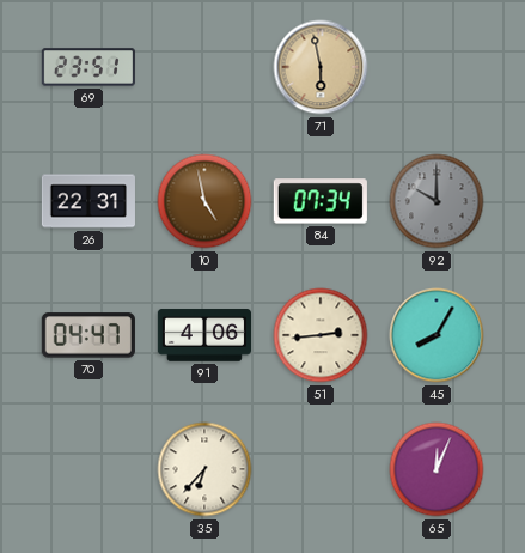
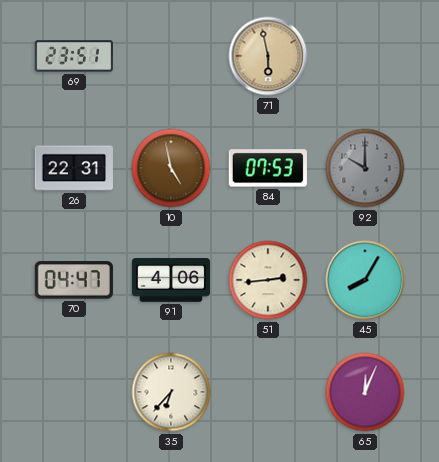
84: 07:34 -> 07:53 (268, 168)
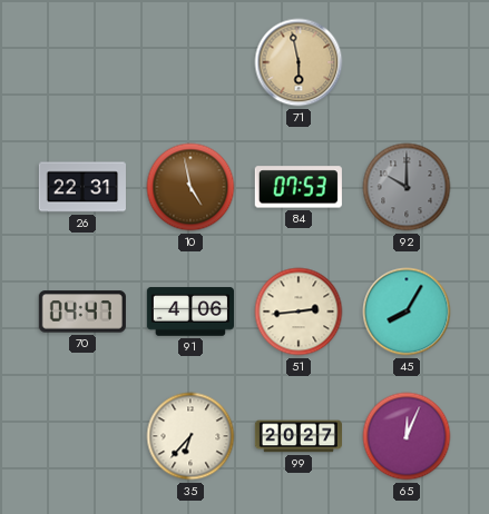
69: 23:51 -> none (74, 56)
99: none -> 20:27 (297, 436)
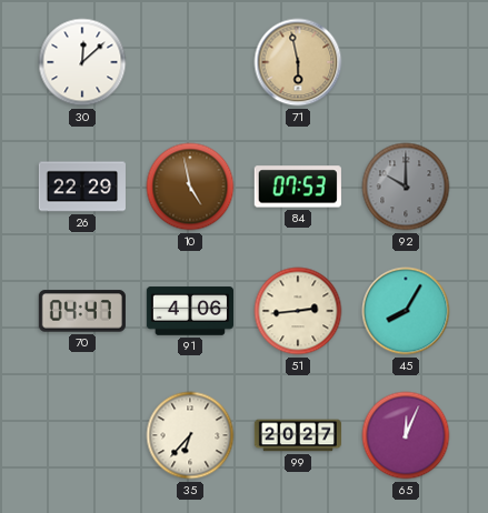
30: none -> 12:08 (82, 62)
26: 22:31 -> 22:29 (82, 187)
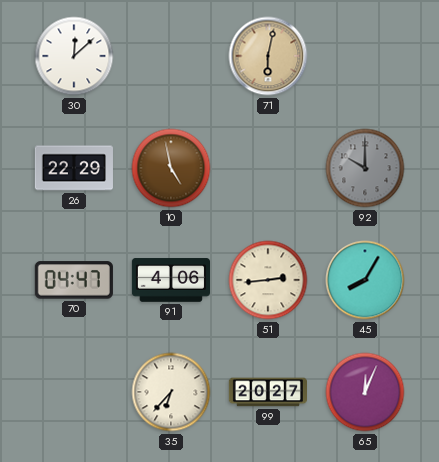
71: 5:58 -> 6:02 (268, 56)
84: 07:53 -> none (298, 187)
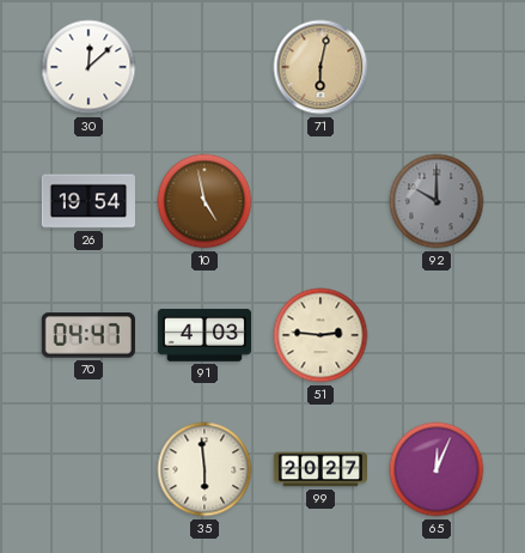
26: 22:29 -> 19:54 (88, 201)
91: 4:06 -> 4:03 (203, 335)
51: 2:44 -> 2:46 (321, 335)
45: 8:05 -> none (365, 280)
35: 6:37 -> 5:59 (204, 469)
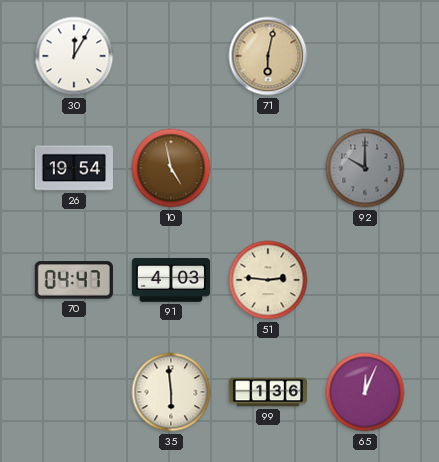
30: 12:08 -> 12:05 (74, 56)
99: 20:27 -> 1:36 (267, 392)
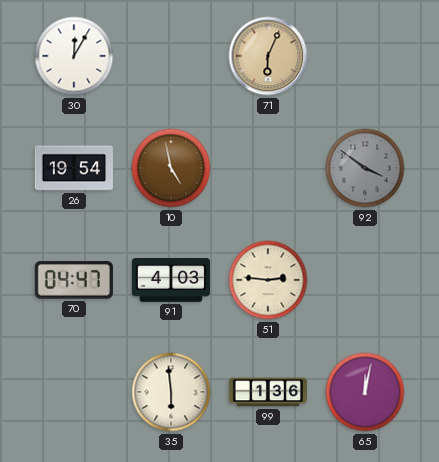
71: 6:02 -> 6:04 (268, 56)
92: 10:00 -> 3:51 (365, 168)
65: 12:04 -> 12:02 (365, 392)
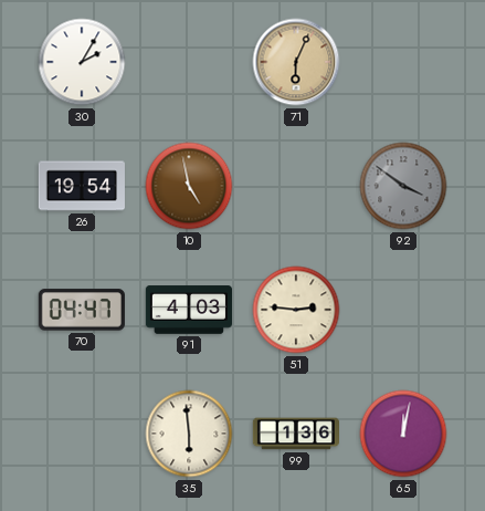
30: 12:05 -> 2:05 (82, 62)
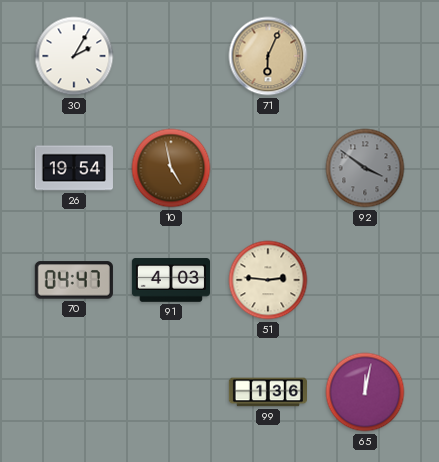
35: 5:59 -> none (189, 434)
